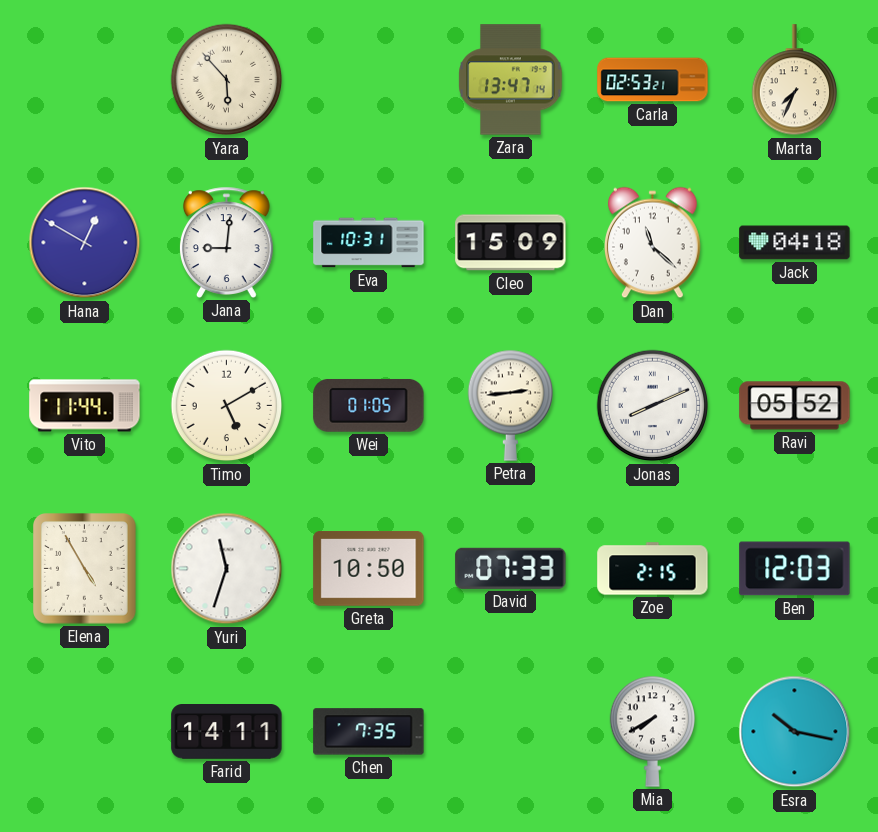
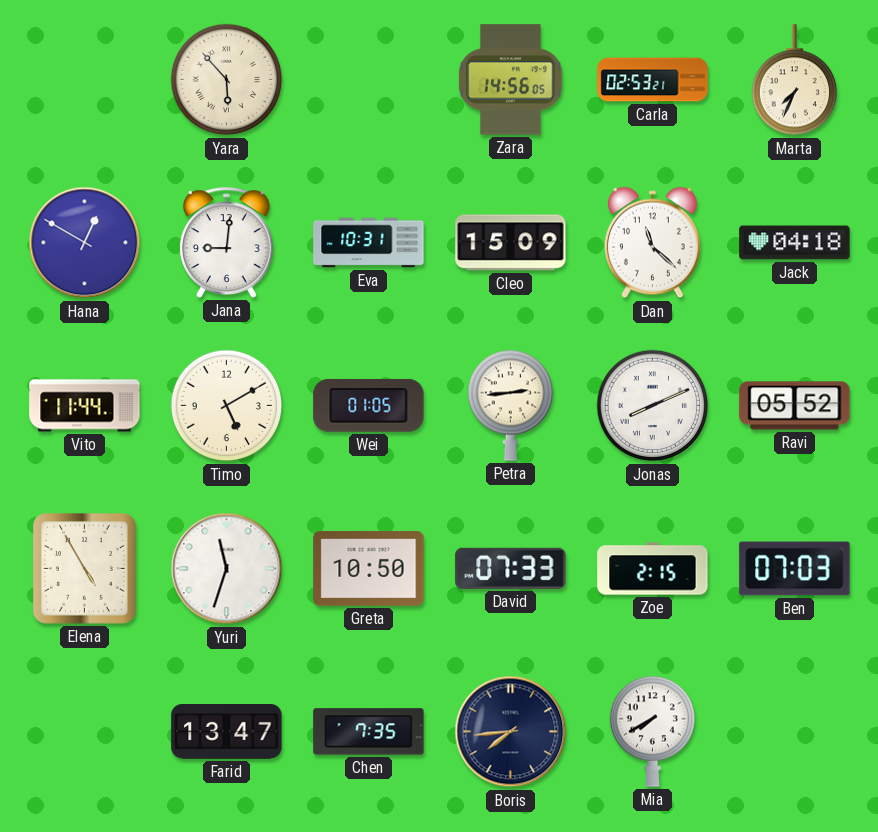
Zara: 13:47 -> 14:56 (511, 80)
Ben: 12:03 -> 07:03 (795, 569)
Farid: 14:11 -> 13:47 (227, 732)
Boris: none -> 7:44 (511, 732)
Esra: 10:17 -> none (795, 732)
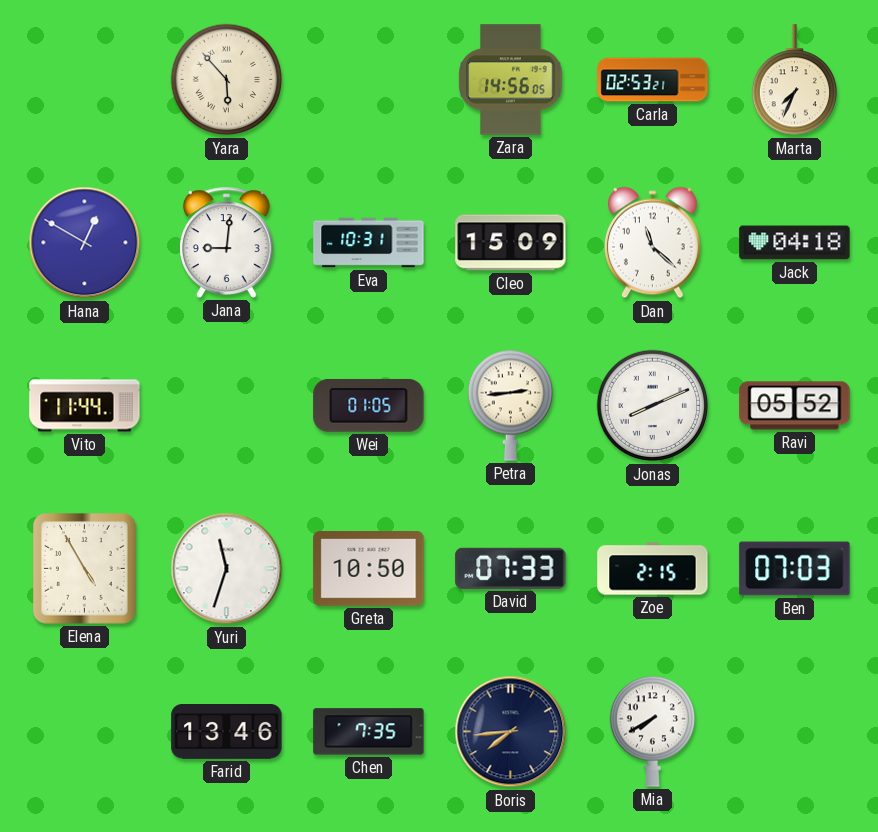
Timo: 5:10 -> none (227, 406)
Farid: 13:47 -> 13:46 (227, 732)
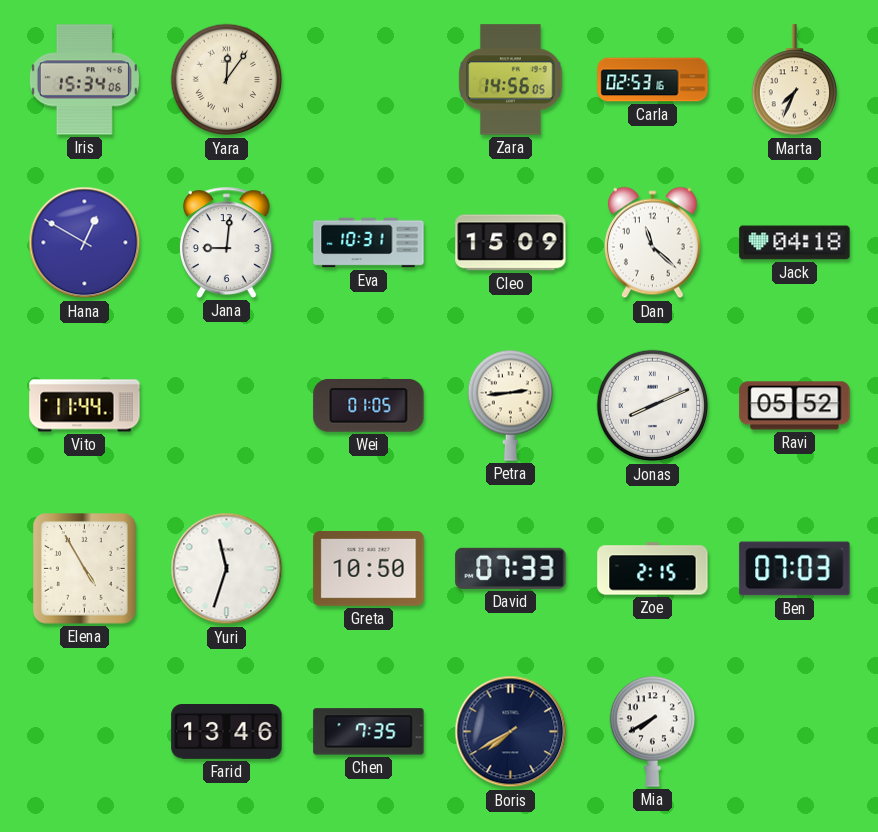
Iris: none -> 15:34 (84, 80)
Yara: 5:53 -> 12:06 (227, 80)
Carla: 02:53:21 -> 02:53:16 (653, 80)
Boris: 7:44 -> 7:40 (511, 732)
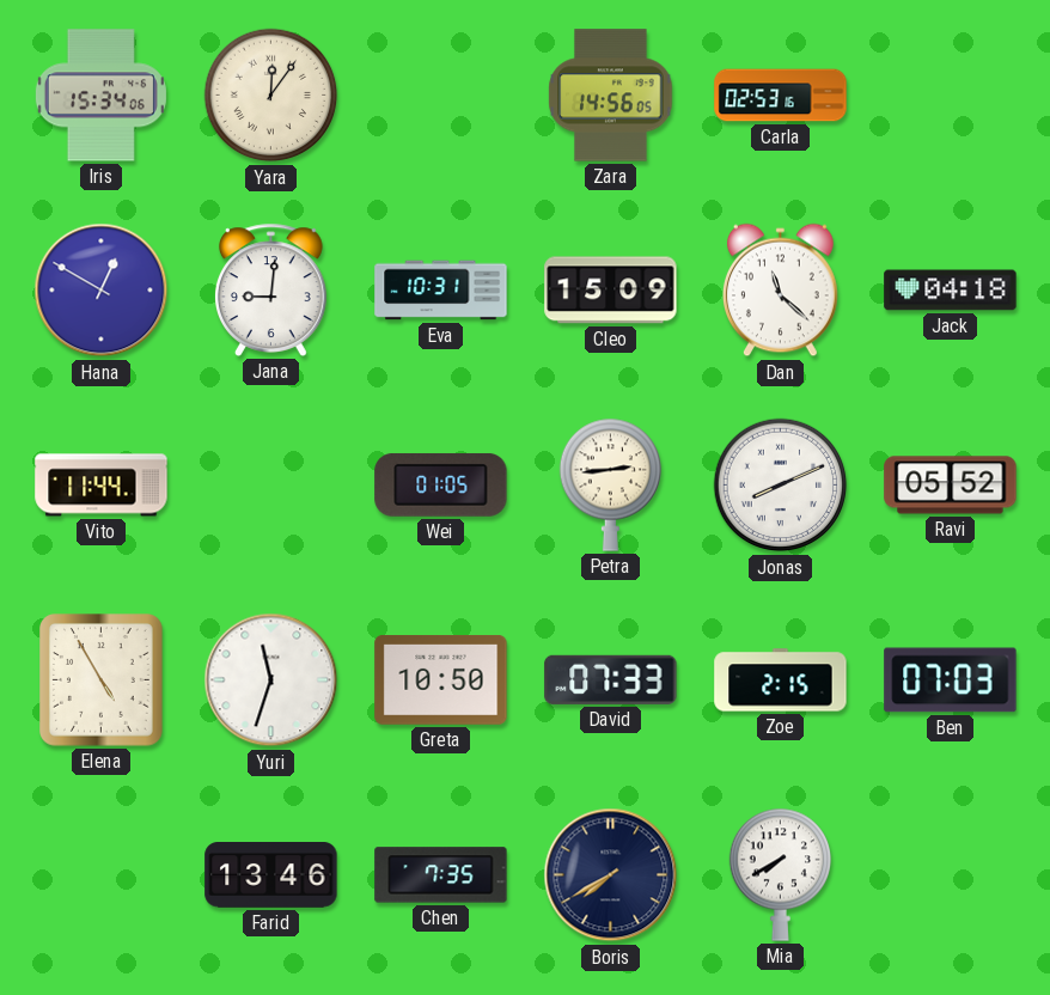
Marta: 7:34 -> none (794, 80)
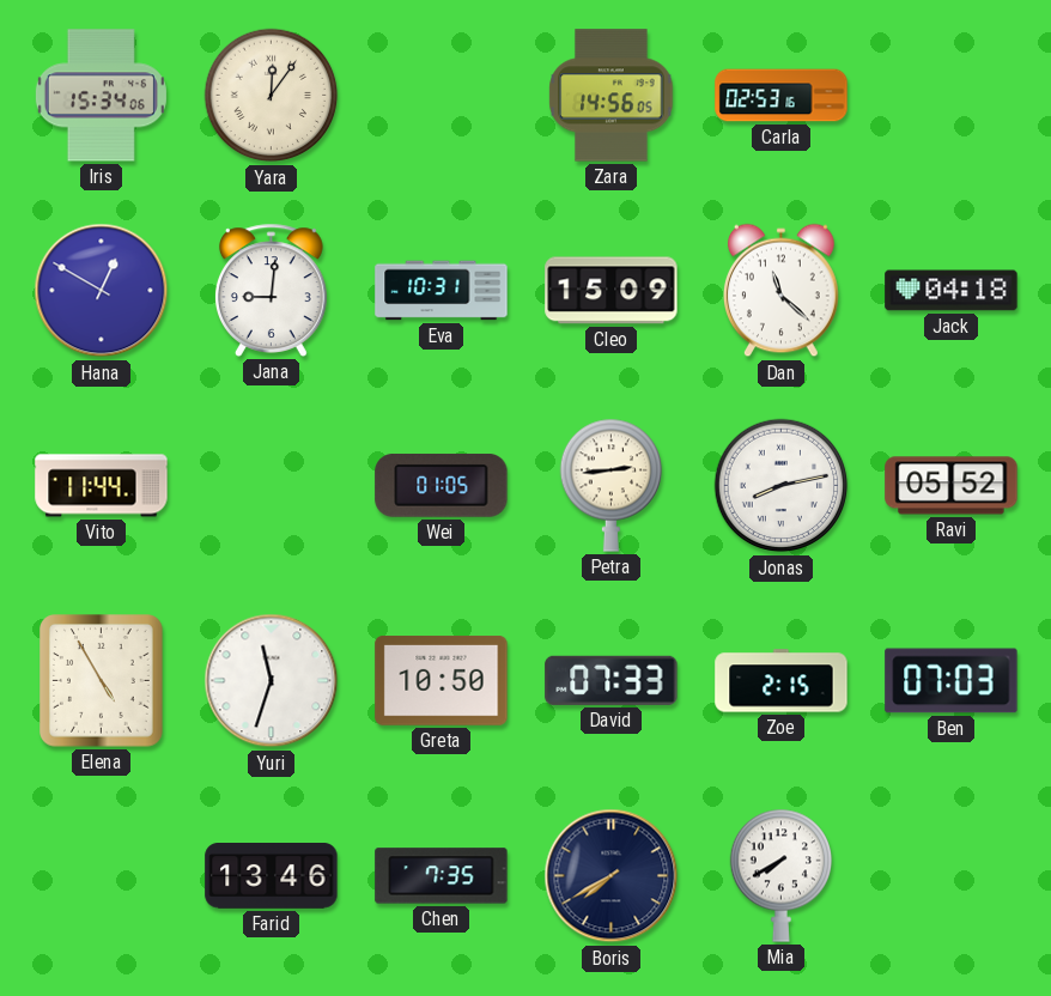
Jonas: 8:11 -> 8:13 (782, 486)
